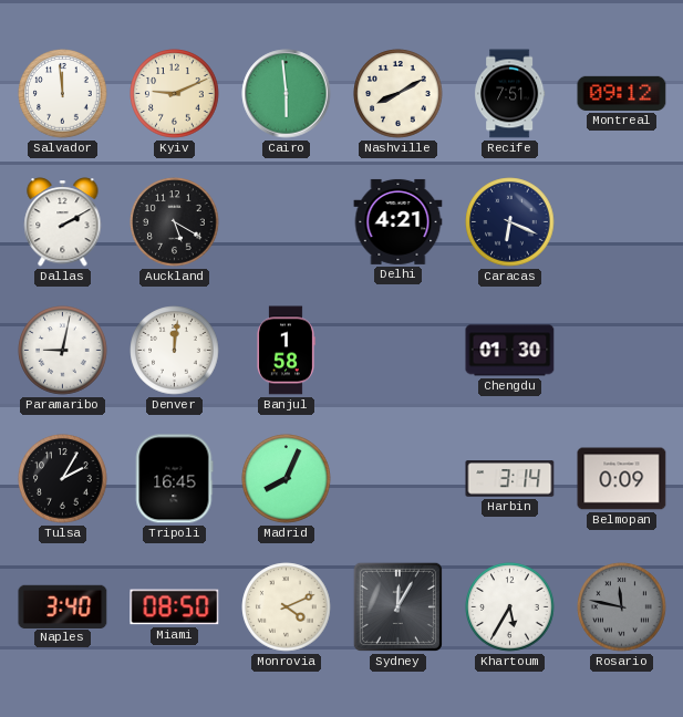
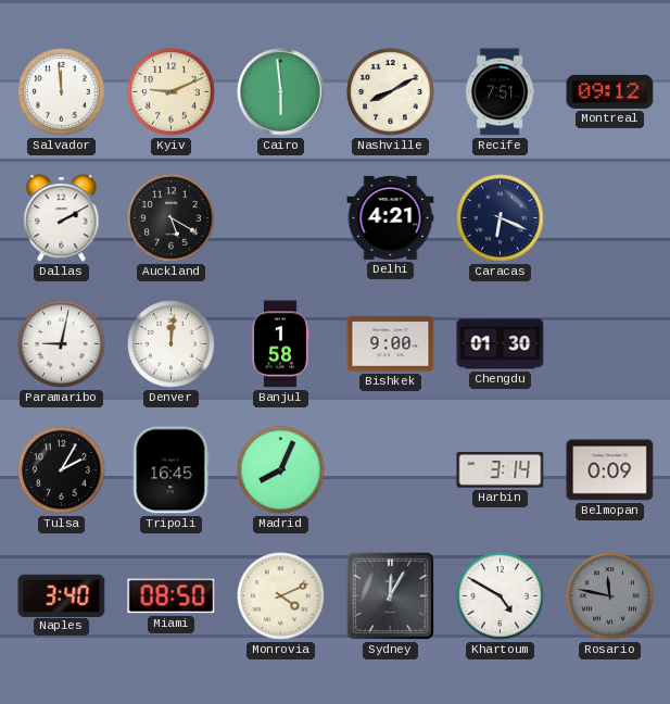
Bishkek: none -> 9:00 (391, 344)
Khartoum: 5:35 -> 4:50 (501, 596)
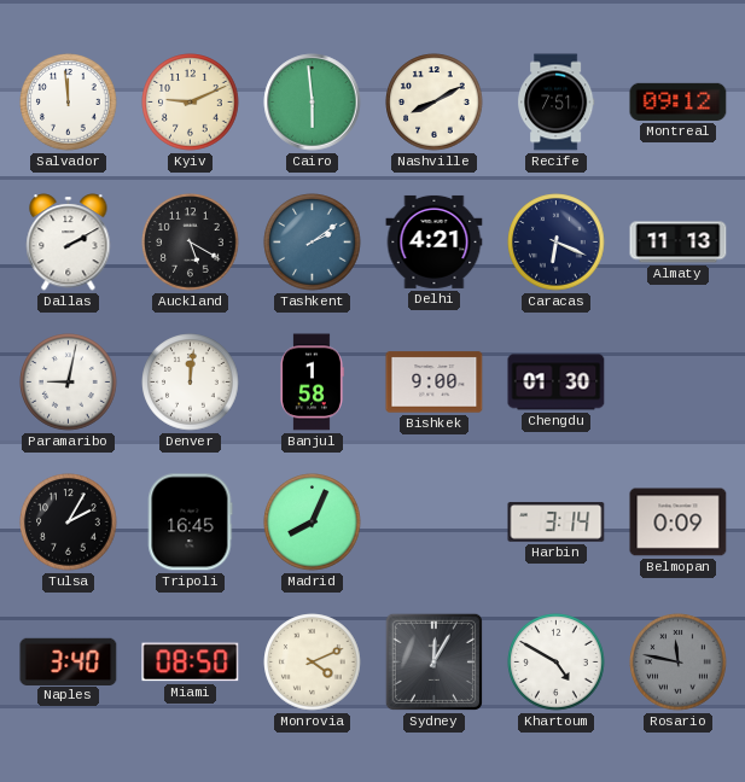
Tashkent: none -> 2:09 (313, 243)
Almaty: none -> 11:13 (679, 243)
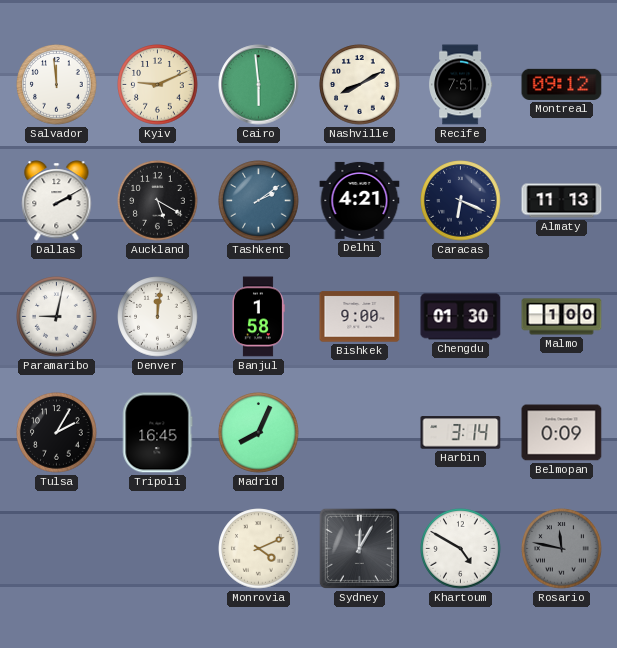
Malmo: none -> 1:00 (562, 317)
Naples: 3:40 -> none (69, 661)
Miami: 08:50 -> none (191, 663)
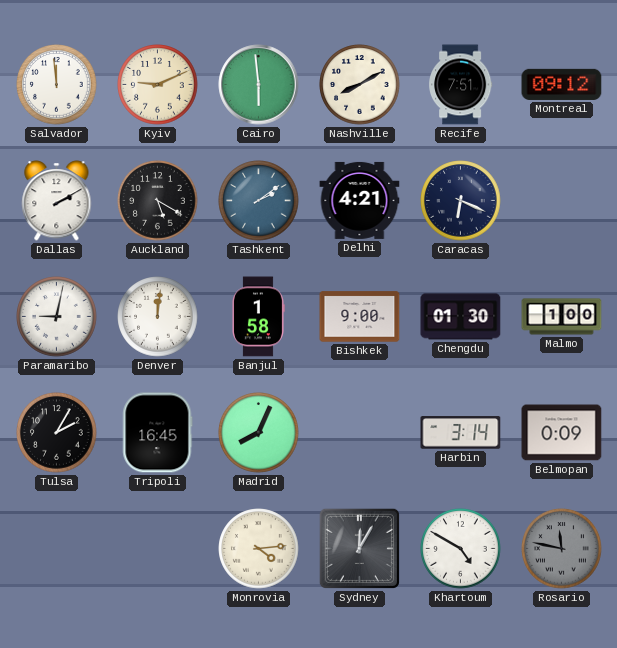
Almaty: 11:13 -> none (562, 201)
Monrovia: 4:11 -> 4:14 (259, 549)
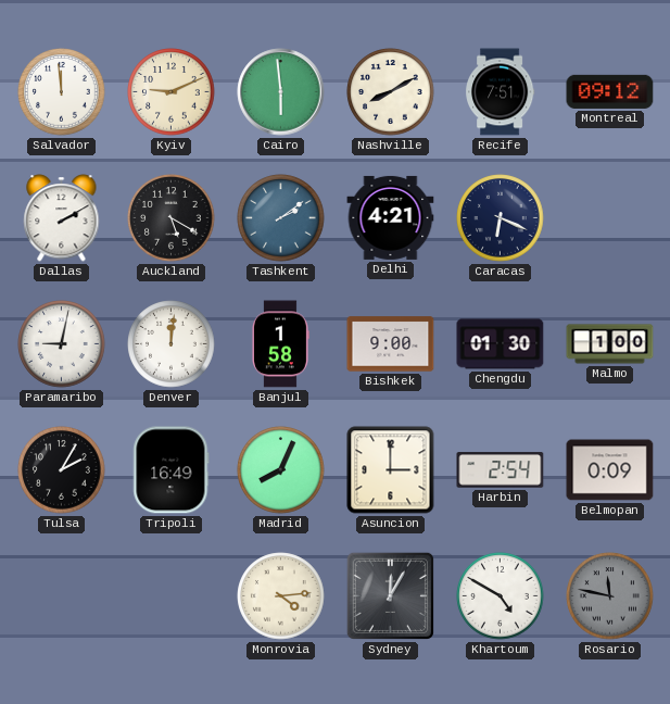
Tripoli: 16:45 -> 16:49 (172, 470)
Asuncion: none -> 3:00 (391, 470)
Harbin: 3:14 -> 2:54 (501, 470)
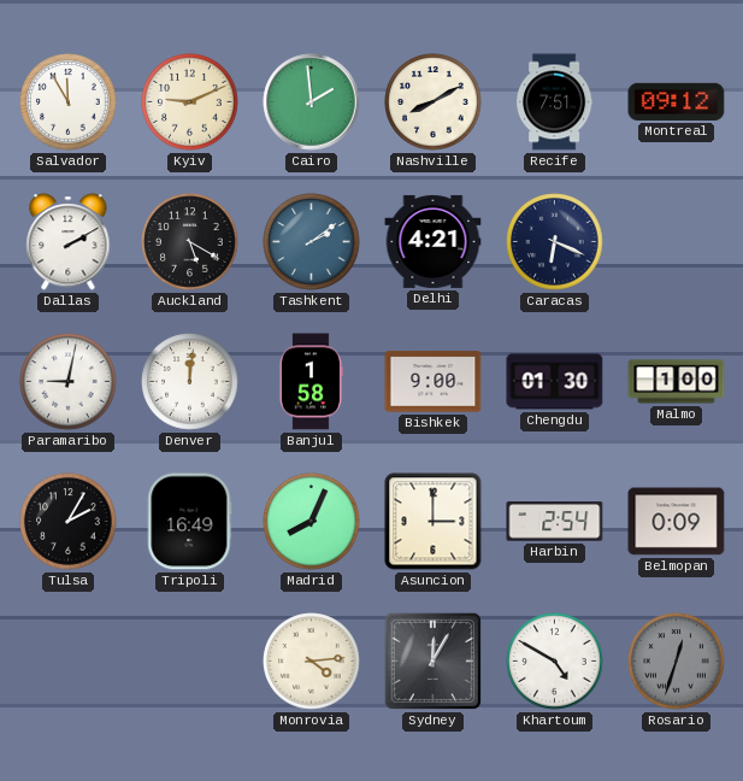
Salvador: 11:59 -> 11:55 (69, 102)
Cairo: 5:59 -> 1:59 (312, 102)
Rosario: 11:47 -> 12:33 (677, 662)
